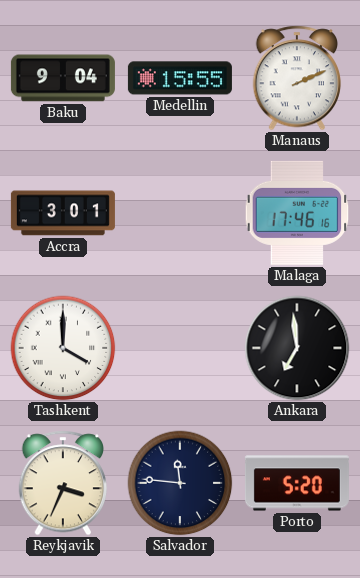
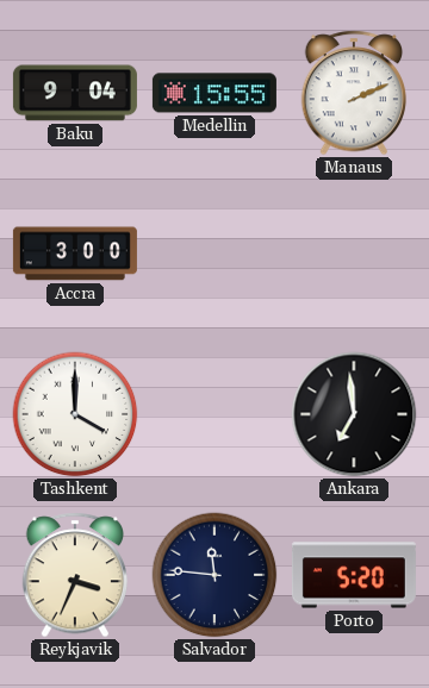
Accra: 3:01 -> 3:00 (75, 254)
Malaga: 17:46 -> none (297, 213)
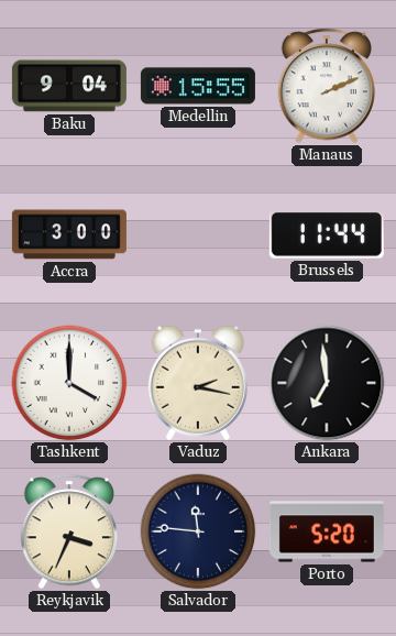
Brussels: none -> 11:44 (327, 235)
Vaduz: none -> 2:17 (198, 383)
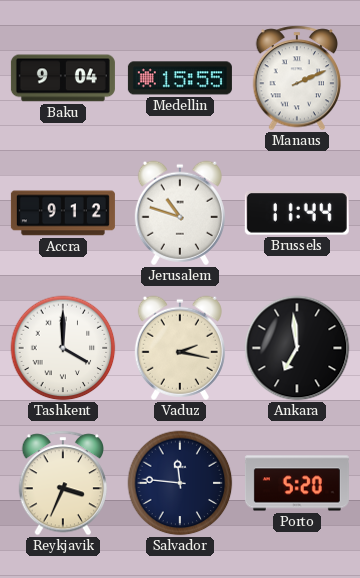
Accra: 3:00 -> 9:12 (63, 213)
Jerusalem: none -> 10:48 (180, 213)
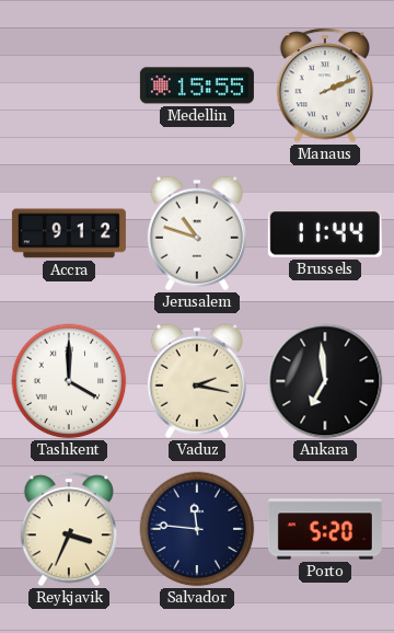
Baku: 9:04 -> none (63, 78)
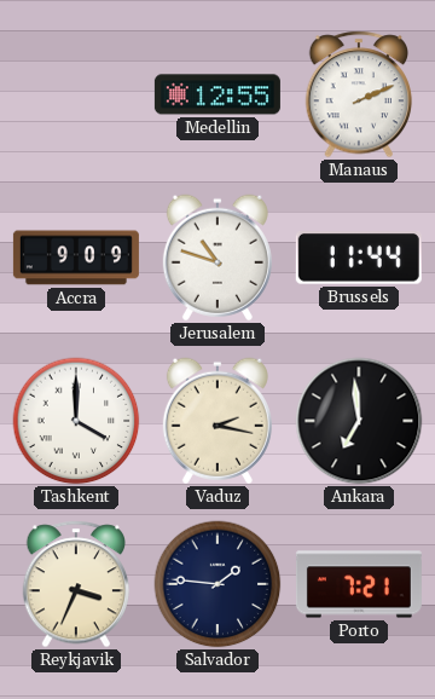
Medellin: 15:55 -> 12:55 (217, 94)
Accra: 9:12 -> 9:09 (76, 258)
Salvador: 11:46 -> 1:46 (217, 584)
Porto: 5:20 -> 7:21 (359, 584)
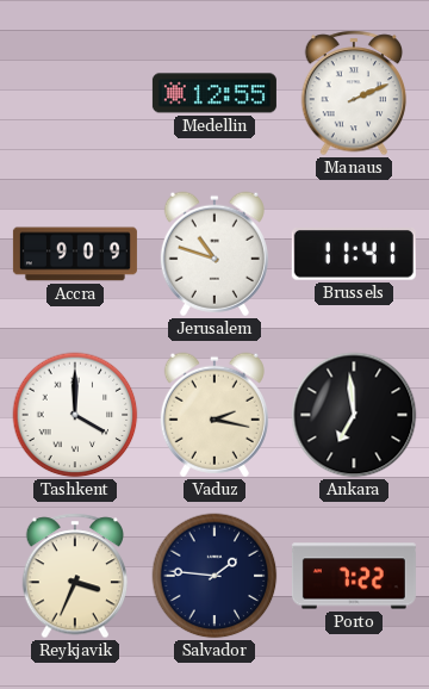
Brussels: 11:44 -> 11:41 (354, 255)
Porto: 7:21 -> 7:22 (354, 576)
